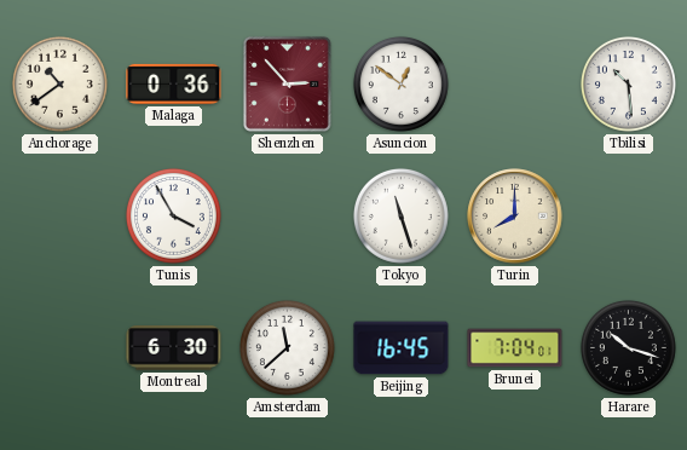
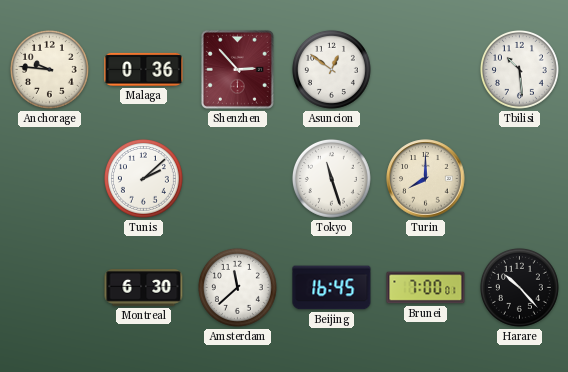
Anchorage: 10:39 -> 9:46 (49, 69)
Tunis: 3:55 -> 2:08 (143, 178)
Brunei: 7:04 -> 7:00 (426, 288)
Harare: 10:18 -> 10:23 (519, 287)
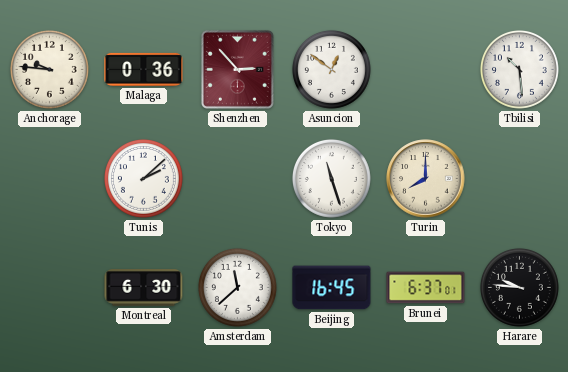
Brunei: 7:00 -> 6:37 (426, 288)
Harare: 10:23 -> 9:46 (519, 287)
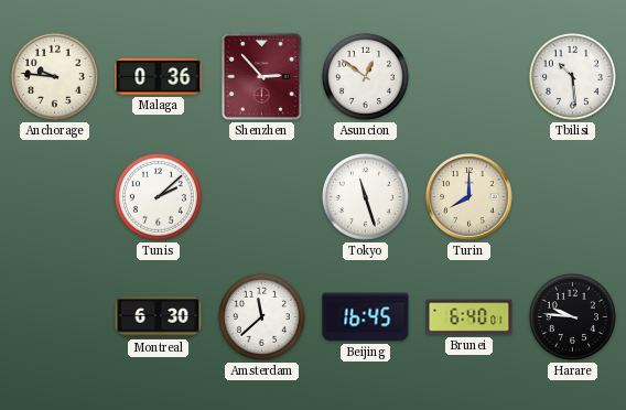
Brunei: 6:37 -> 6:40 (469, 317)
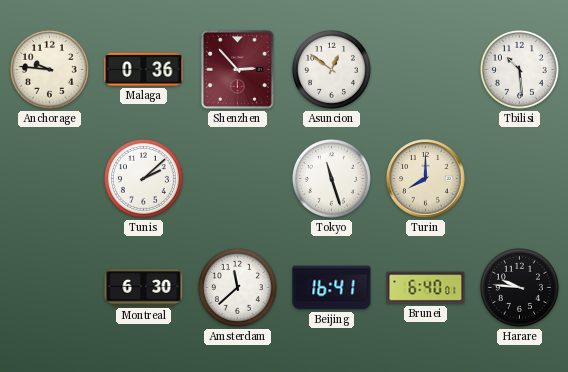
Beijing: 16:45 -> 16:41 (332, 288)
